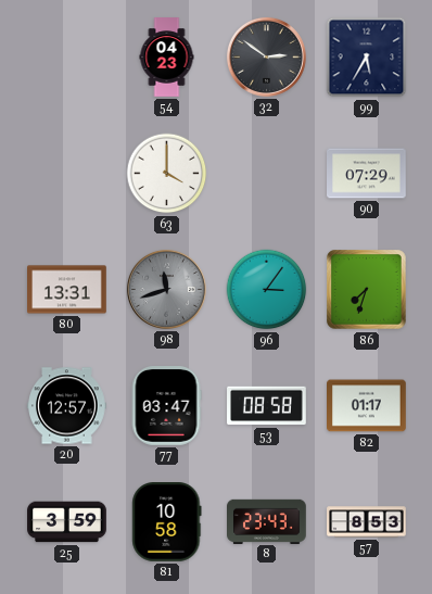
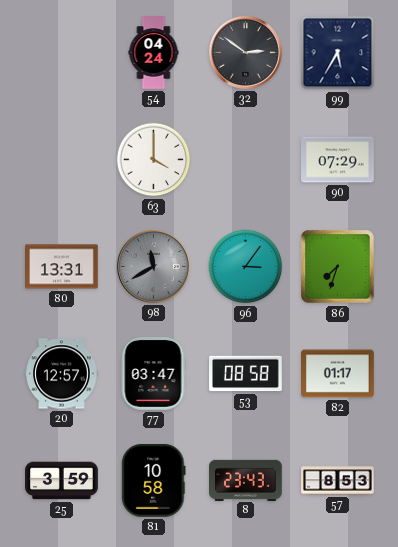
54: 04:23 -> 04:24 (154, 53)
98: 11:42 -> 11:40 (153, 266)
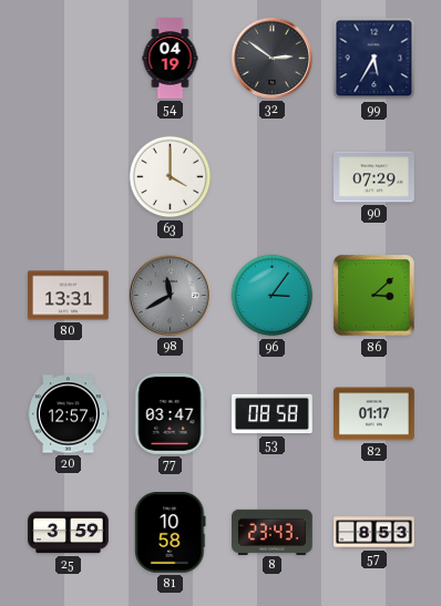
54: 04:24 -> 04:19 (171, 59)
86: 7:33 -> 3:08 (375, 296)
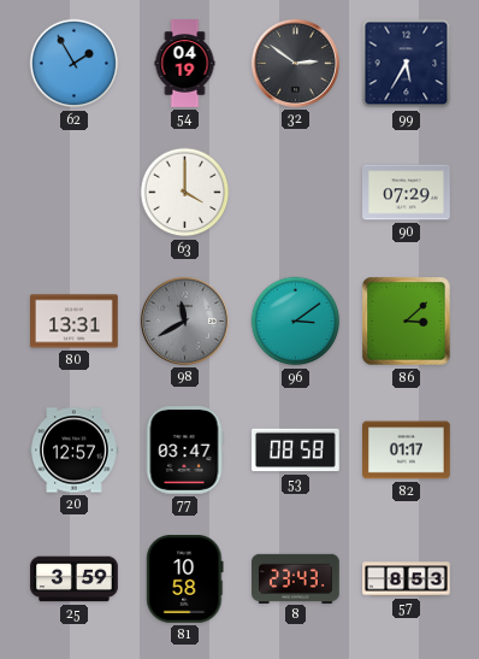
62: none -> 1:55 (75, 64)
96: 3:06 -> 3:09 (296, 322)
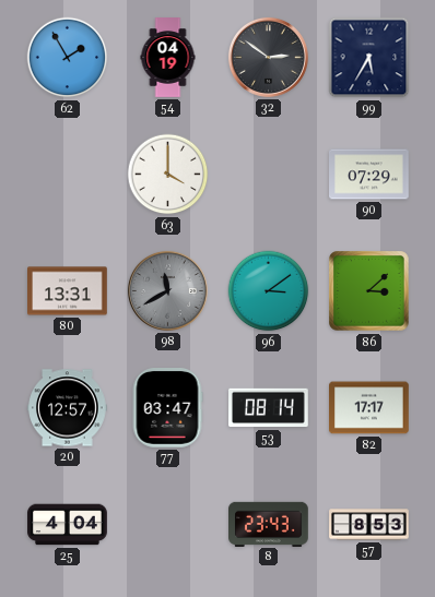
53: 08:58 -> 08:14 (269, 408)
82: 01:17 -> 17:17 (369, 408)
25: 3:59 -> 4:04 (68, 525)
81: 10:58 -> none (185, 579)
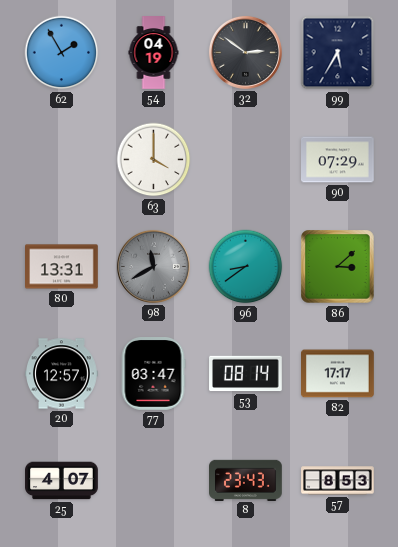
96: 3:09 -> 8:39 (246, 267)
25: 4:04 -> 4:07 (62, 481)
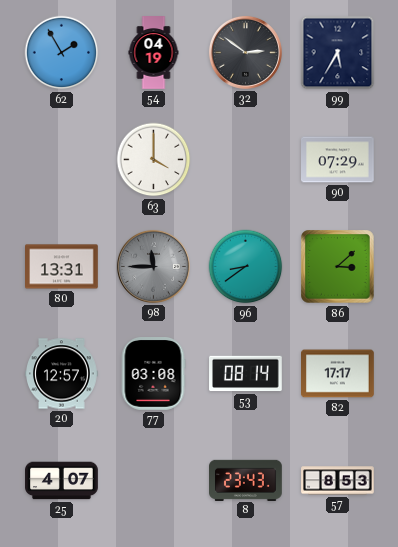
98: 11:40 -> 11:45 (153, 266)
77: 03:47 -> 03:08 (153, 374)
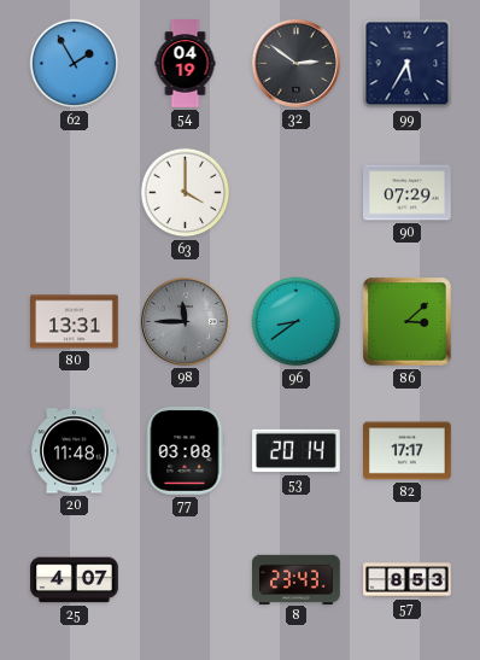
20: 12:57 -> 11:48 (75, 451)
53: 08:14 -> 20:14 (297, 451)
